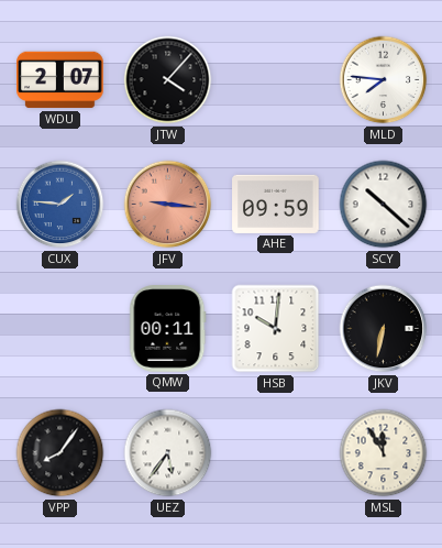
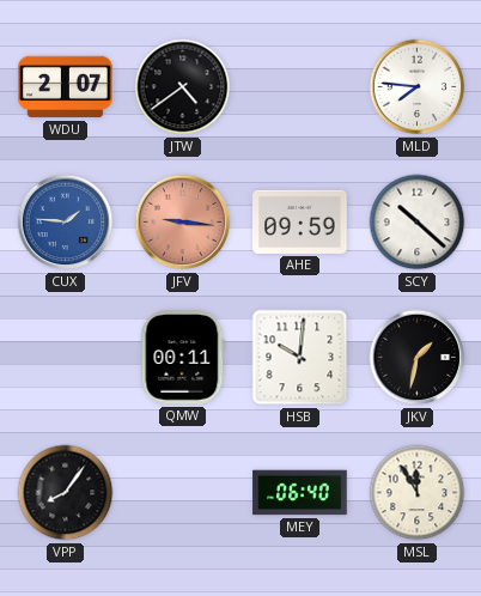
JTW: 4:07 -> 4:39 (183, 87)
JKV: 6:32 -> 1:32 (418, 358)
UEZ: 5:36 -> none (168, 453)
MEY: none -> 06:40 (300, 493)
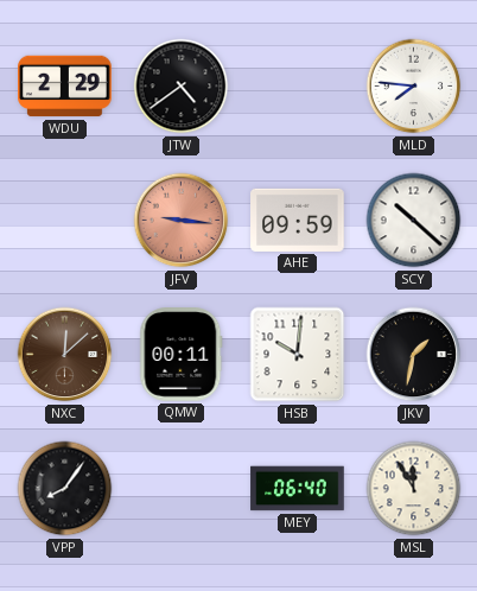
WDU: 2:07 -> 2:29 (65, 87)
CUX: 1:46 -> none (66, 223)
NXC: none -> 12:08 (65, 355)
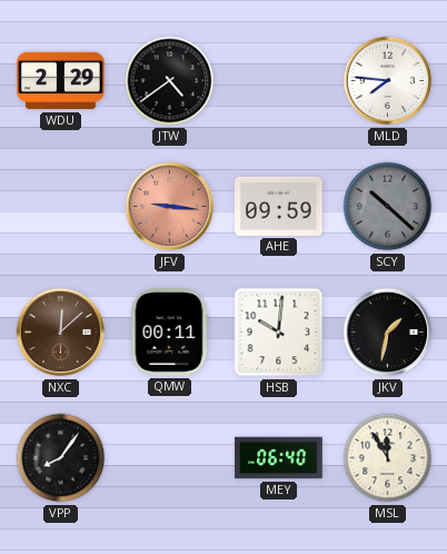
SCY dial: white -> grey (388, 207)
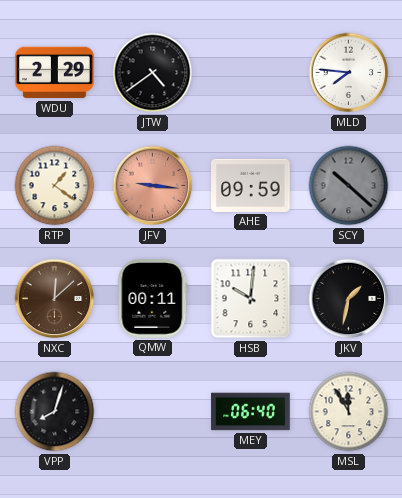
RTP: none -> 1:21 (55, 186)
VPP: 8:06 -> 8:03 (55, 412)
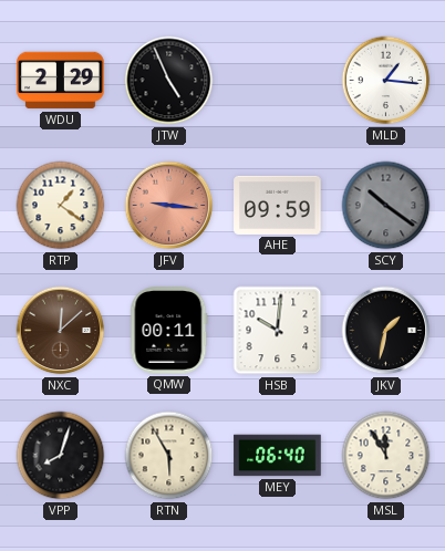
JTW: 4:39 -> 4:56 (169, 81)
MLD: 7:46 -> 1:16 (386, 81)
SCY: 10:22 -> 10:21 (386, 206)
RTN: none -> 5:55 (169, 456)
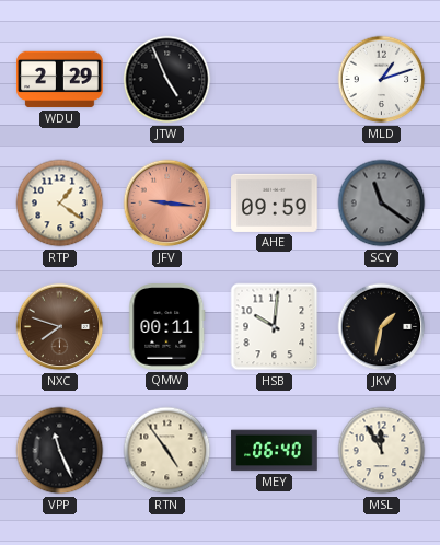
MLD: 1:16 -> 1:12 (382, 80)
SCY: 10:21 -> 11:21 (382, 204)
NXC: 12:08 -> 7:48 (60, 327)
VPP: 8:03 -> 11:26 (60, 451)
RTN: 5:55 -> 4:54 (167, 451)
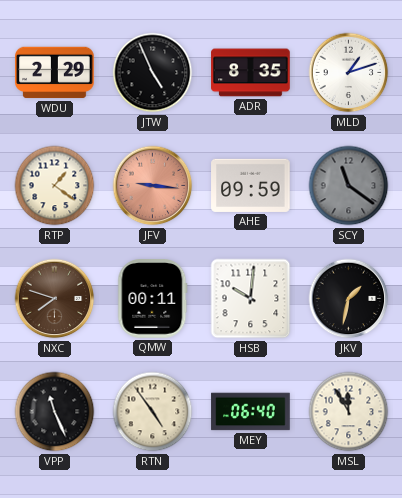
ADR: none -> 8:35 (251, 73)
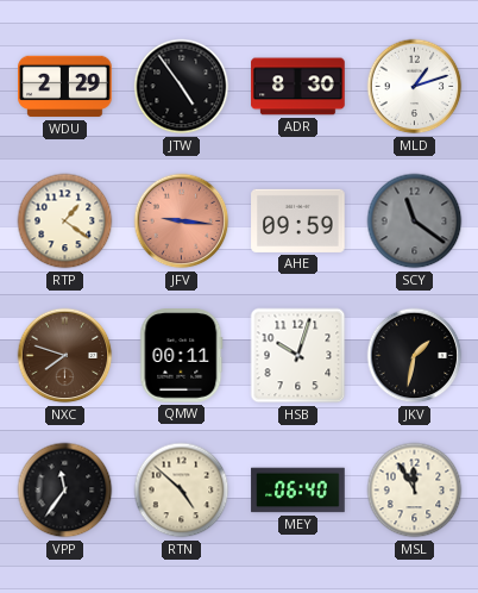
JTW: 4:56 -> 4:54 (182, 87)
ADR: 8:35 -> 8:30 (298, 87)
HSB: 10:01 -> 10:03 (298, 356)
VPP: 11:26 -> 11:36 (65, 491)
RTN: 4:54 -> 4:52 (182, 491)
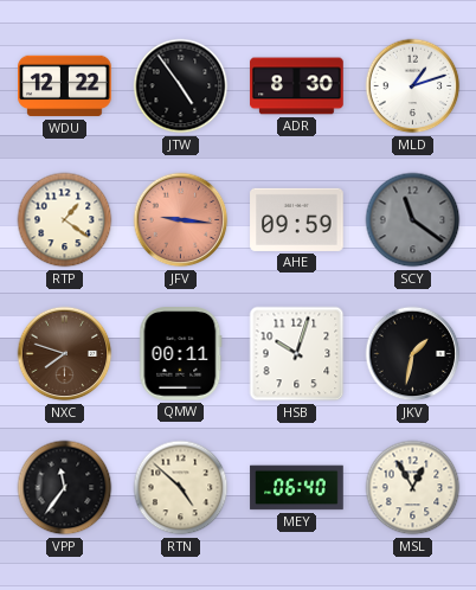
WDU: 2:29 -> 12:22 (65, 86)
MSL: 11:55 -> 12:55 (413, 488)
